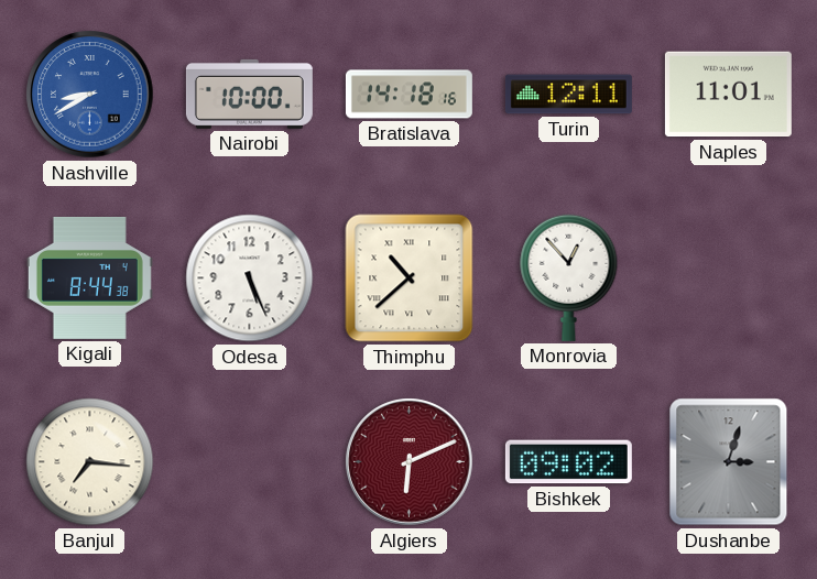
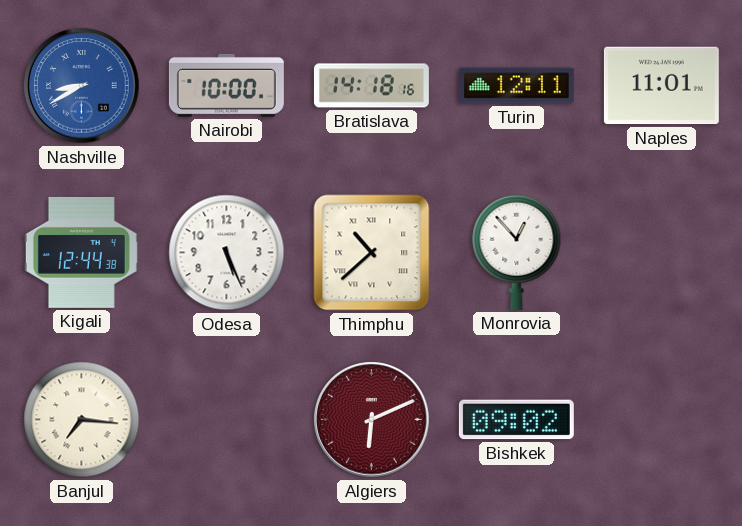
Kigali: 8:44 -> 12:44 (81, 252)
Dushanbe: 3:03 -> none (729, 462)
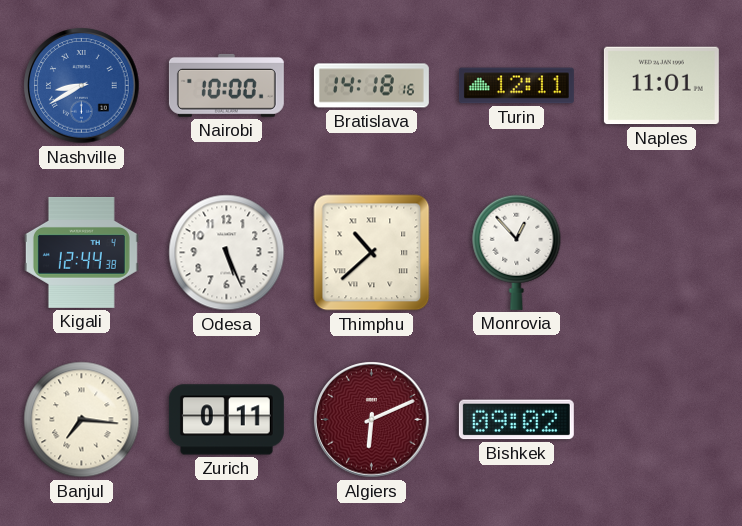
Zurich: none -> 0:11 (226, 420)
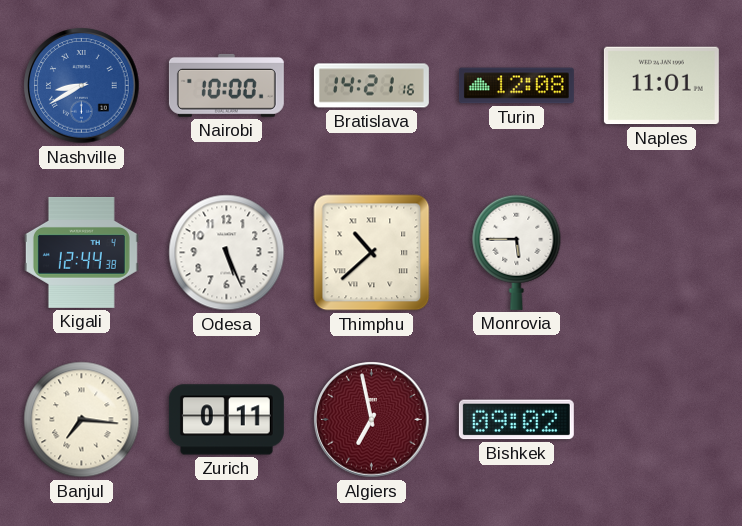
Bratislava: 14:18 -> 14:21 (371, 86)
Turin: 12:11 -> 12:08 (516, 86)
Monrovia: 12:53 -> 5:45 (517, 252)
Algiers: 6:11 -> 6:58 (372, 420)
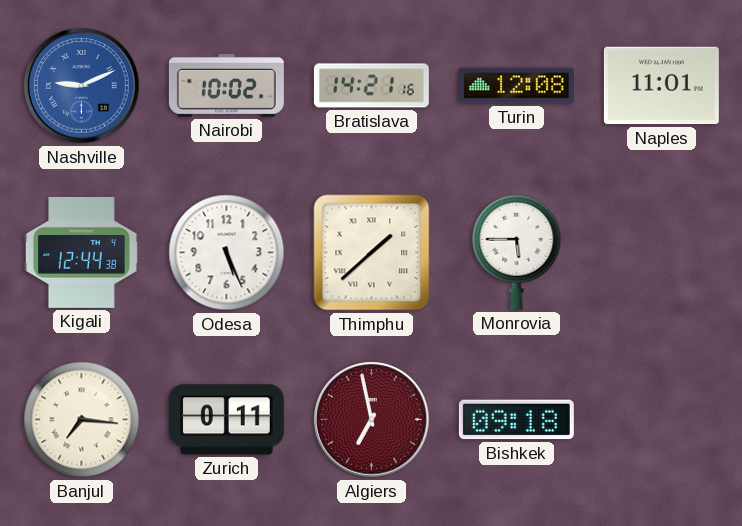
Nashville: 8:40 -> 9:11 (82, 86)
Nairobi: 10:00 -> 10:02 (226, 85)
Thimphu: 10:38 -> 1:38 (372, 253)
Bishkek: 09:02 -> 09:18 (516, 420)
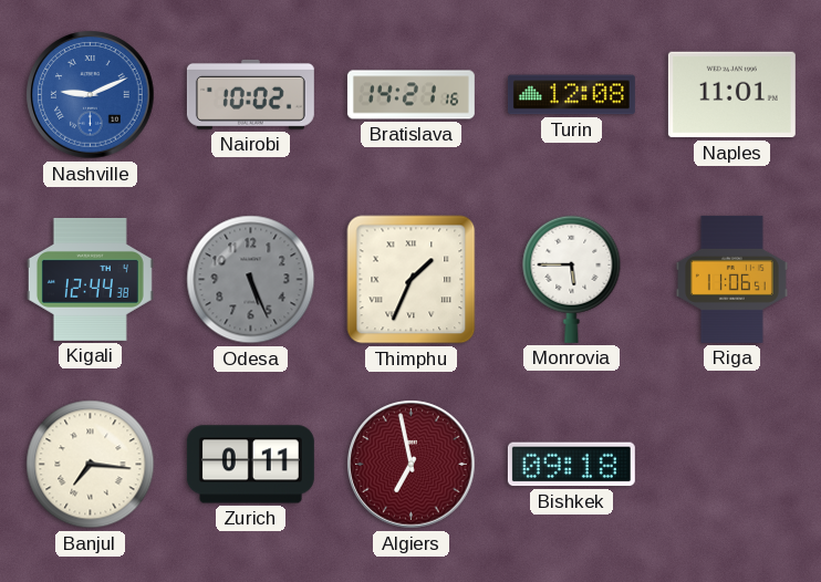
Odesa dial: white -> grey (251, 280)
Thimphu: 1:38 -> 1:34 (412, 280)
Riga: none -> 11:06 (731, 279)
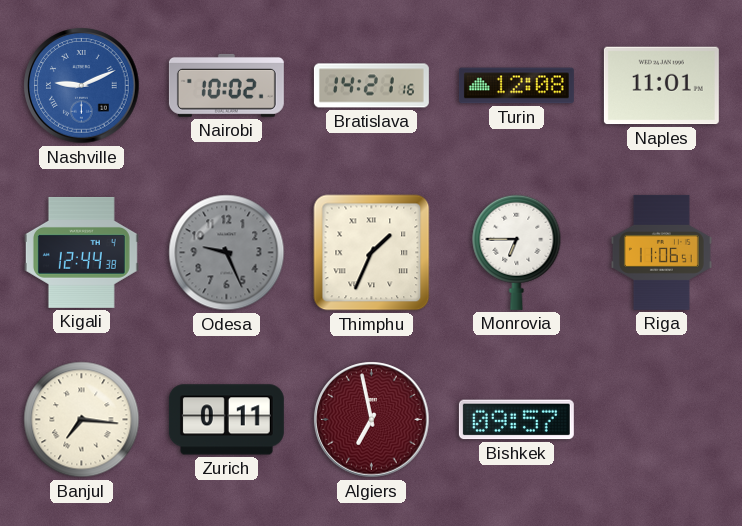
Odesa: 5:26 -> 9:26 (227, 253)
Monrovia: 5:45 -> 6:45 (517, 252)
Bishkek: 09:18 -> 09:57 (516, 420)
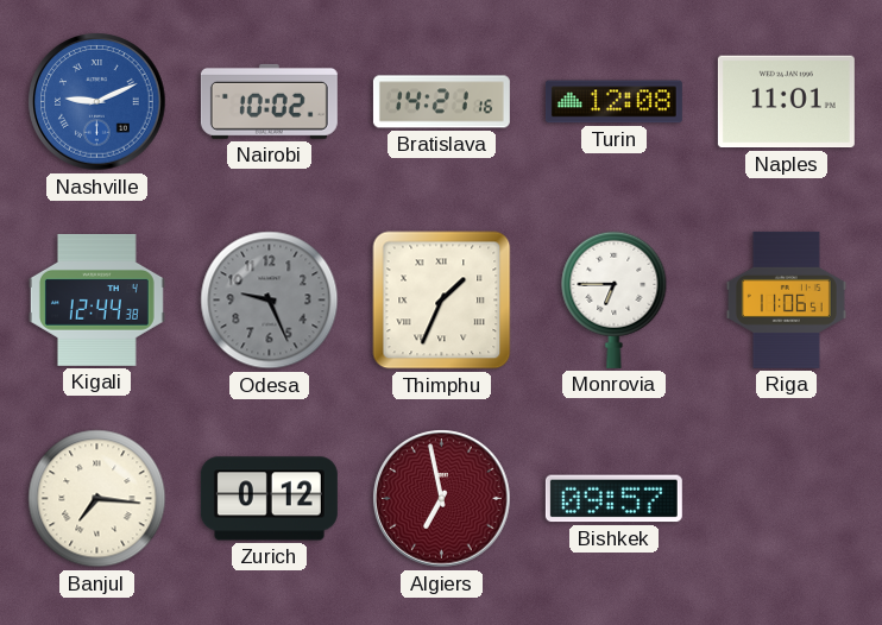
Zurich: 0:11 -> 0:12 (269, 499)
